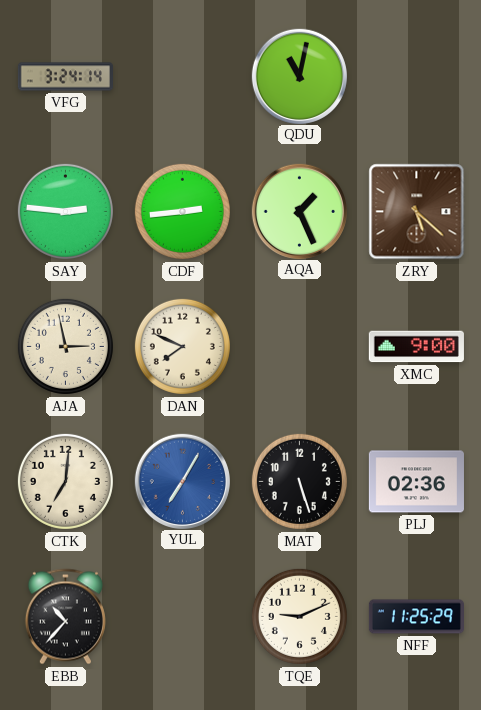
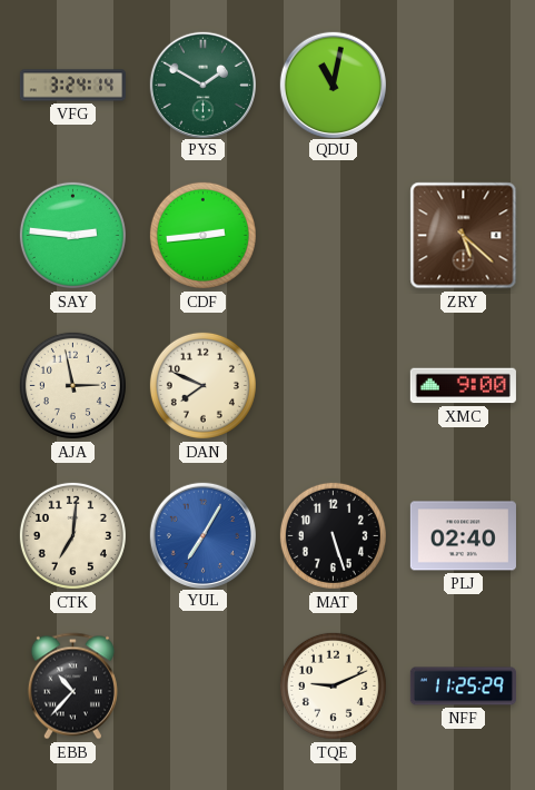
PYS: none -> 1:50 (202, 85)
AQA: 1:26 -> none (299, 211)
PLJ: 02:36 -> 02:40 (463, 536)
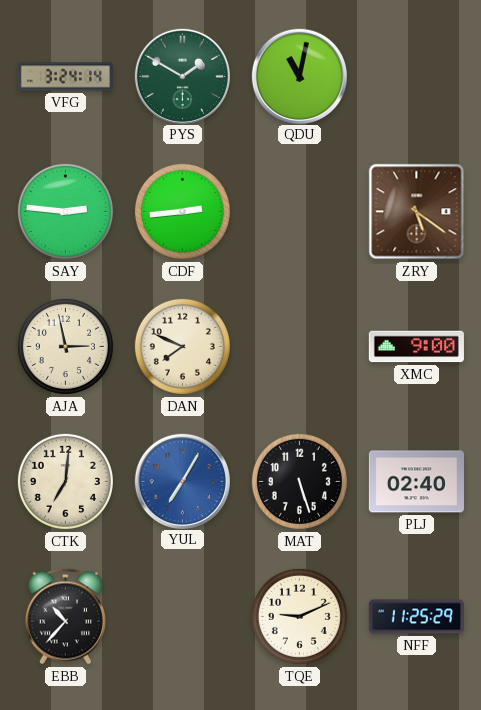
ZRY: 5:22 -> 5:21 (417, 212)
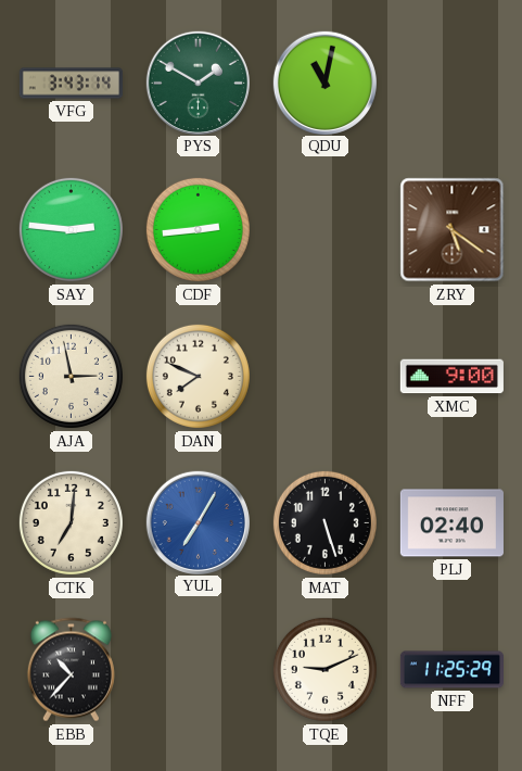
VFG: 3:24 -> 3:43 (71, 84)
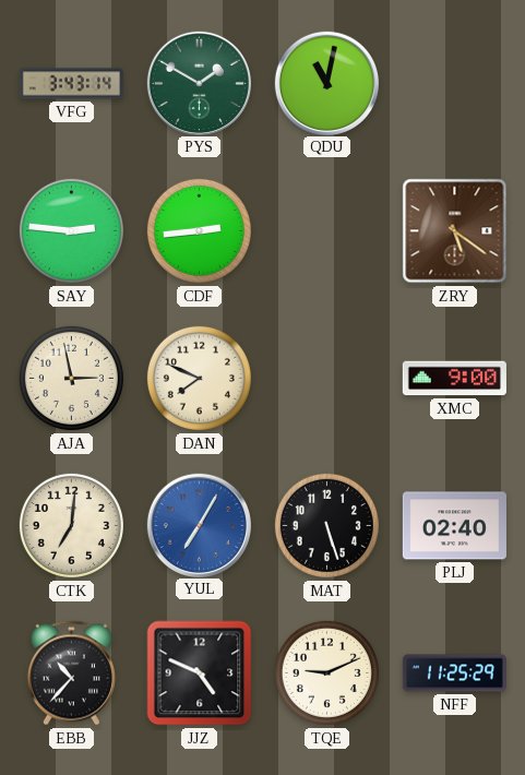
JJZ: none -> 4:49 (200, 673)
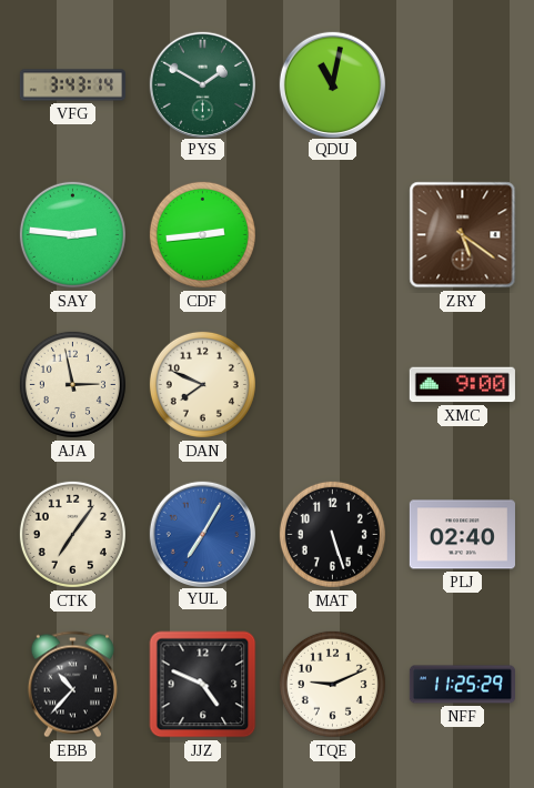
CTK: 7:01 -> 7:06 (72, 534)
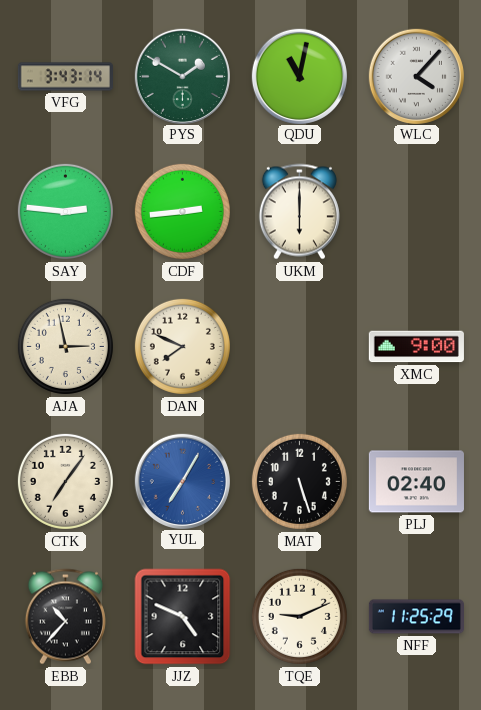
WLC: none -> 4:07 (416, 76)
UKM: none -> 6:00 (299, 212)
ZRY: 5:21 -> none (463, 235)
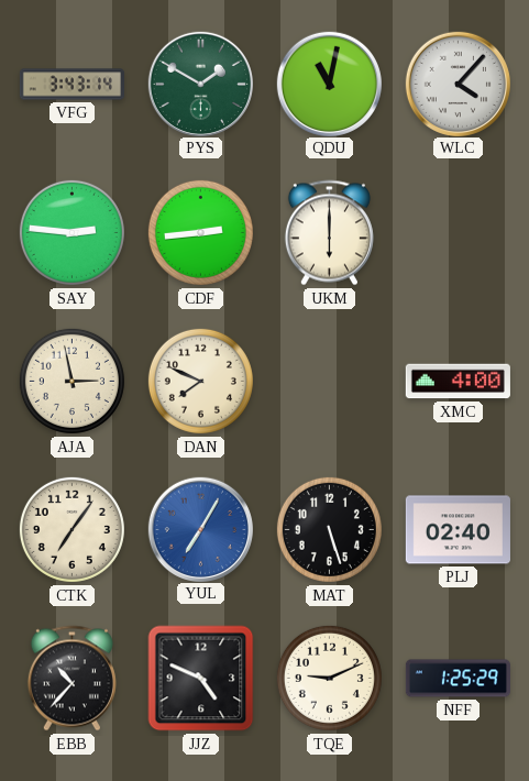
XMC: 9:00 -> 4:00 (458, 382)
NFF: 11:25 -> 1:25 (458, 679)
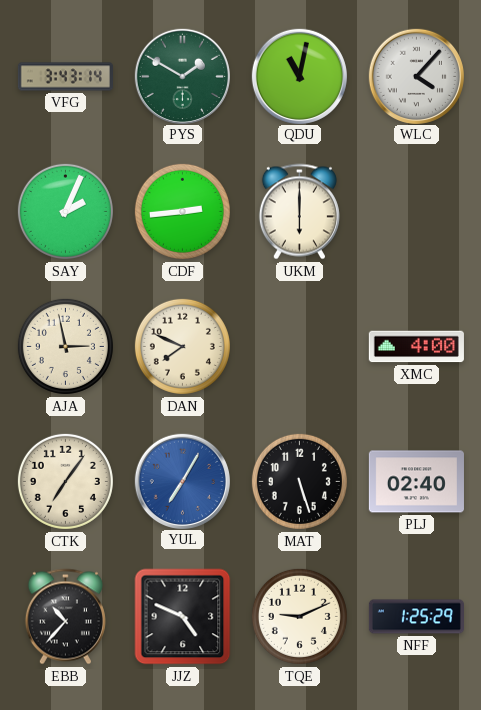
SAY: 2:46 -> 2:04 (65, 211)
